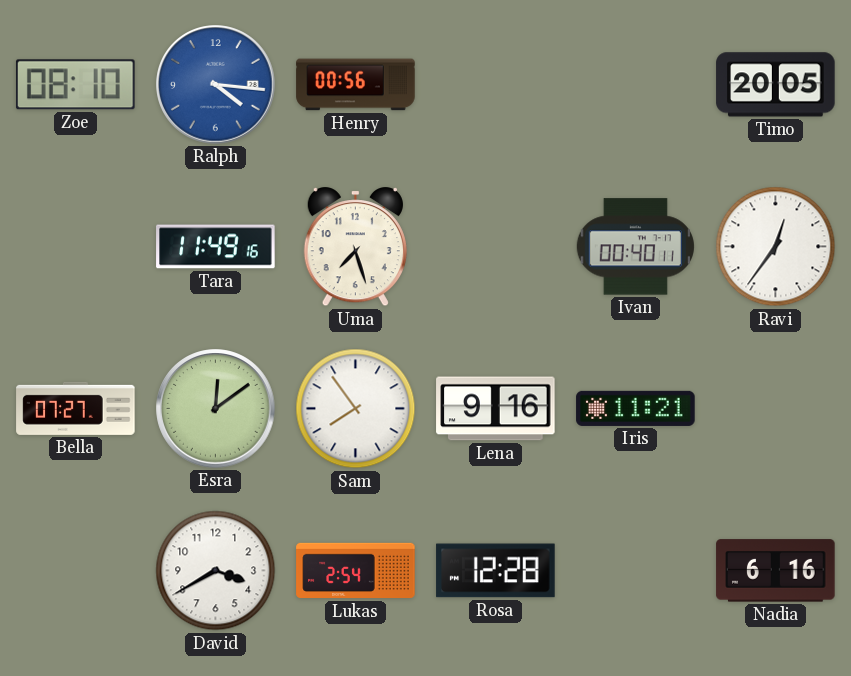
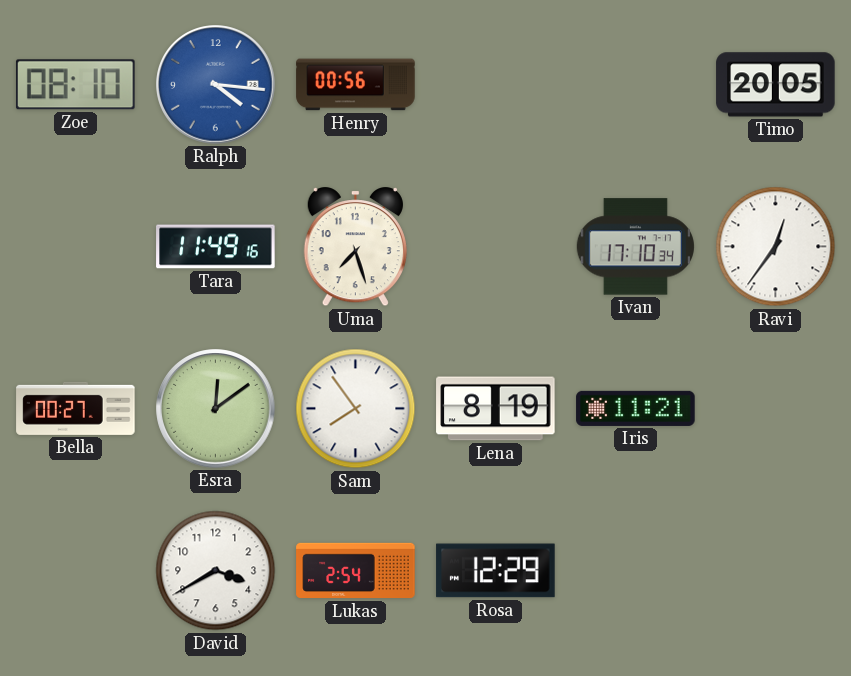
Ivan: 00:40 -> 17:10 (635, 247)
Bella: 07:27 -> 00:27 (76, 408)
Lena: 9:16 -> 8:19 (496, 409)
Rosa: 12:28 -> 12:29 (496, 571)
Nadia: 6:16 -> none (776, 571)
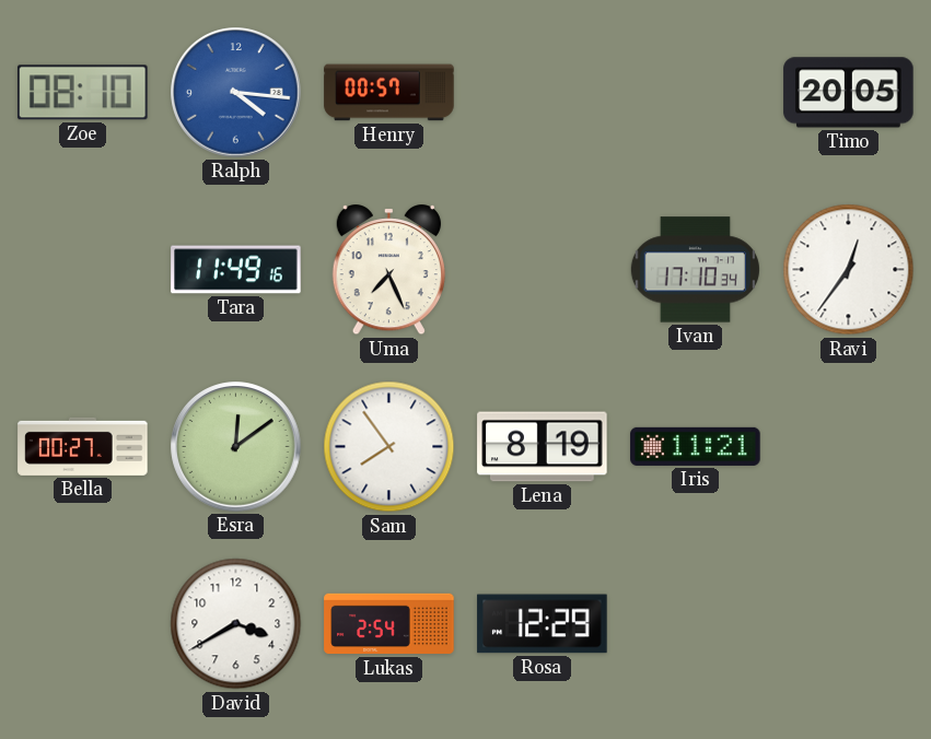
Henry: 00:56 -> 00:57 (389, 93)
Uma: 7:27 -> 7:26 (388, 270)
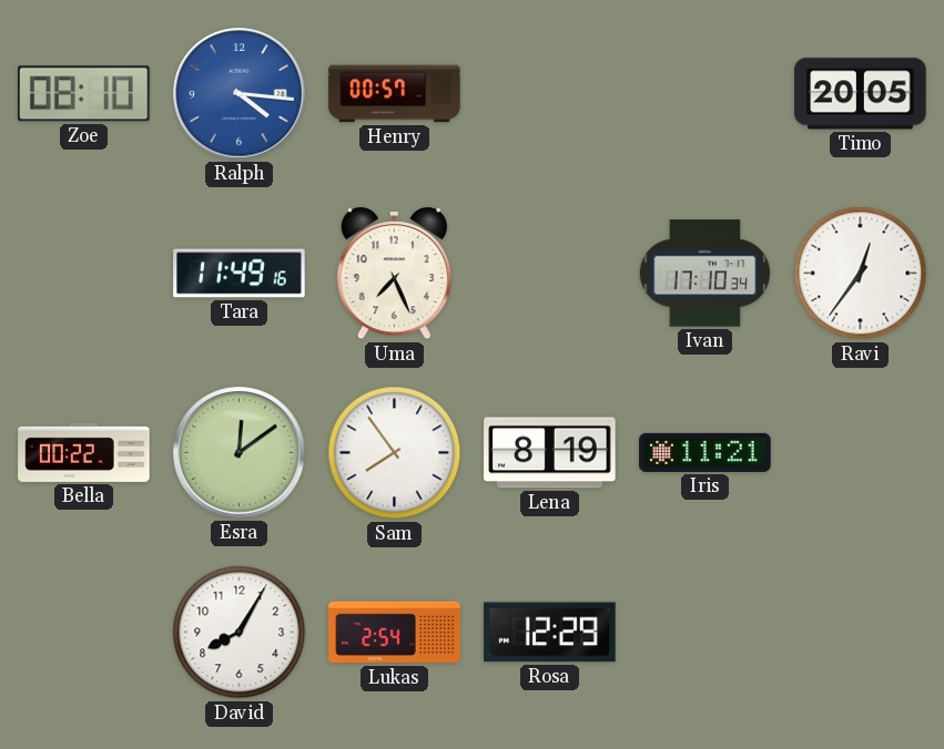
Bella: 00:27 -> 00:22 (84, 452)
David: 3:40 -> 8:05 (240, 633)
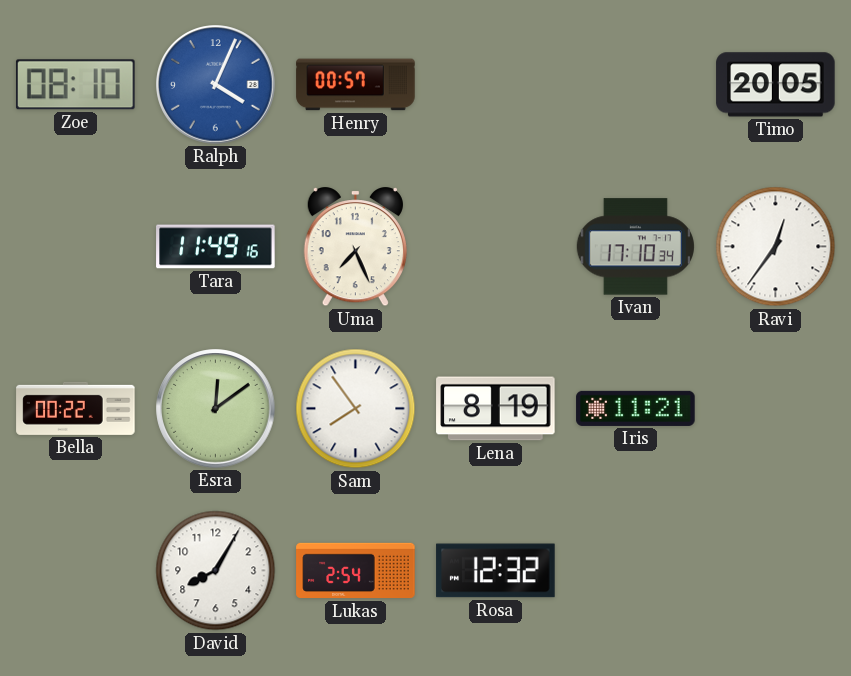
Ralph: 4:16 -> 4:04 (216, 85)
Rosa: 12:29 -> 12:32 (496, 571)
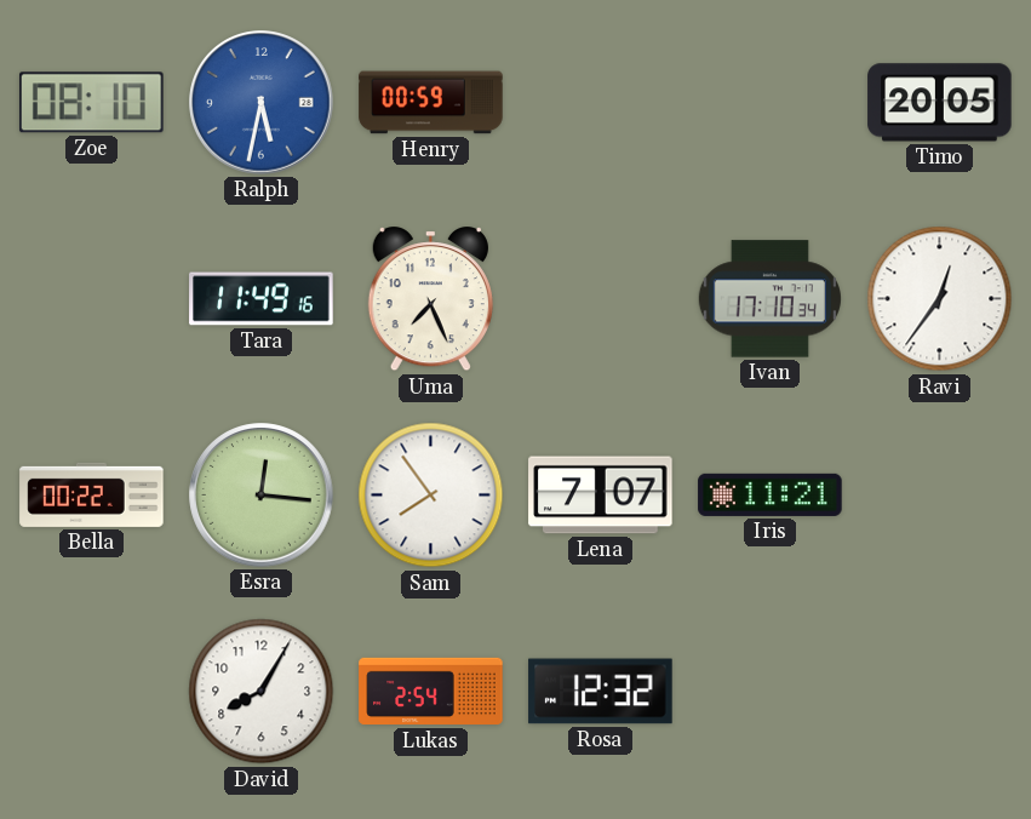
Ralph: 4:04 -> 5:32 (262, 103)
Henry: 00:57 -> 00:59 (431, 103)
Esra: 12:09 -> 12:16 (262, 496)
Lena: 8:19 -> 7:07 (601, 496)
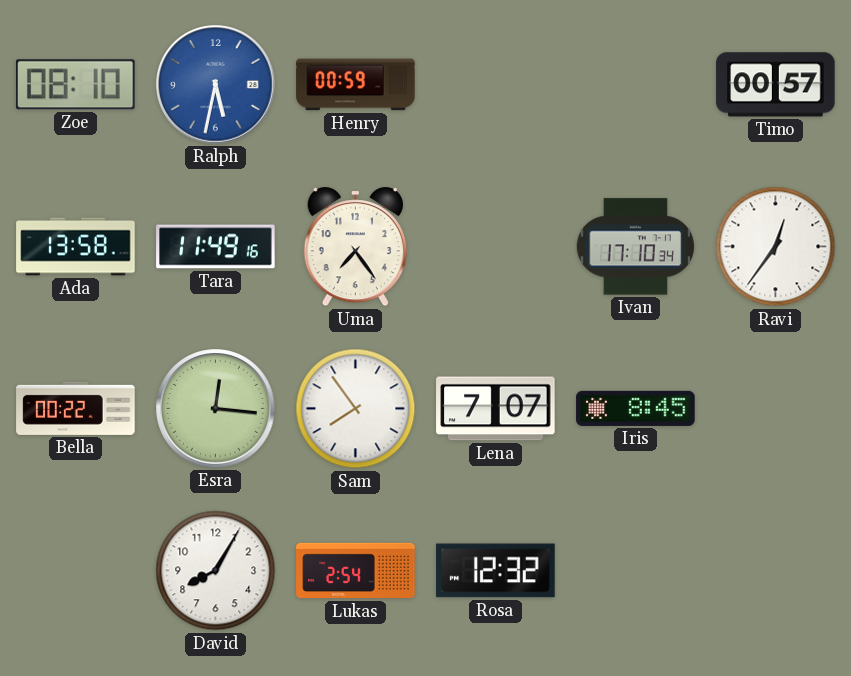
Timo: 20:05 -> 00:57 (776, 85)
Ada: none -> 13:58 (76, 247)
Uma: 7:26 -> 7:24 (355, 247)
Iris: 11:21 -> 8:45 (636, 408)
